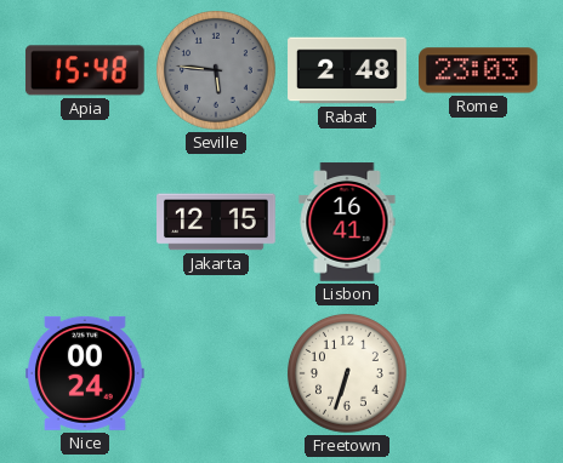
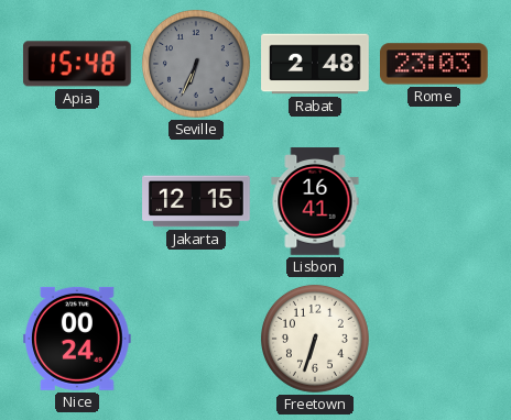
Seville: 5:46 -> 6:34 (196, 64)
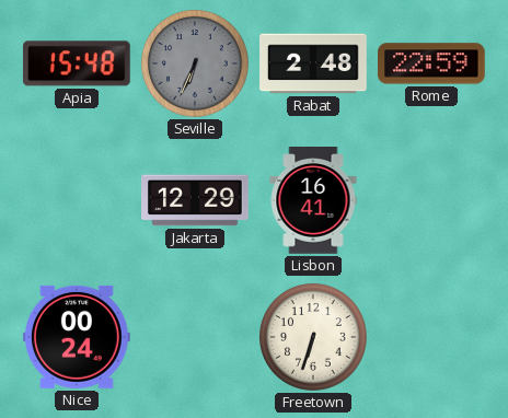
Rome: 23:03 -> 22:59 (432, 63)
Jakarta: 12:15 -> 12:29 (195, 200)
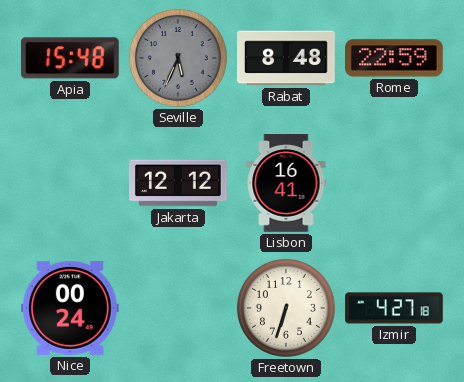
Seville: 6:34 -> 5:34 (178, 58)
Rabat: 2:48 -> 8:48 (286, 58)
Jakarta: 12:29 -> 12:12 (178, 183)
Izmir: none -> 4:27 (394, 308)
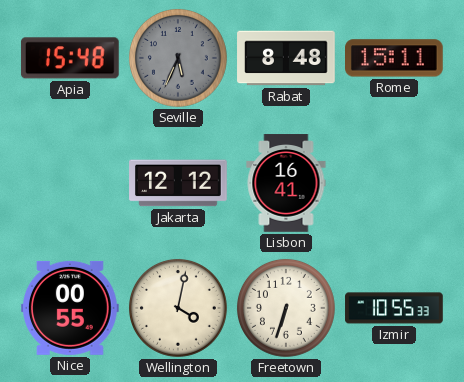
Rome: 22:59 -> 15:11 (395, 58)
Nice: 00:24 -> 00:55 (71, 308)
Wellington: none -> 4:02 (178, 308)
Izmir: 4:27 -> 10:55 (394, 308)
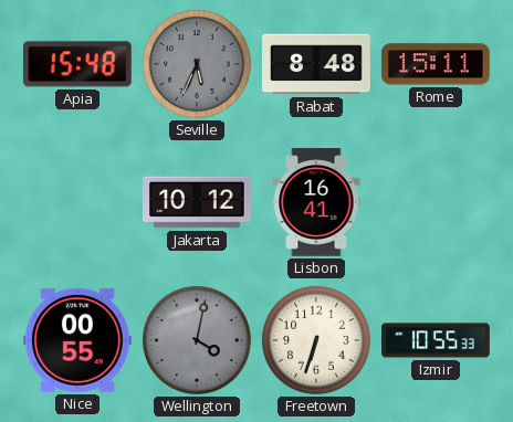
Jakarta: 12:12 -> 10:12 (197, 202)
Wellington dial: cream -> grey (197, 340)
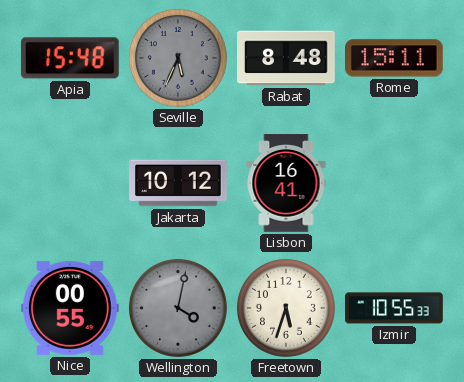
Freetown: 6:33 -> 5:33 (286, 308)
